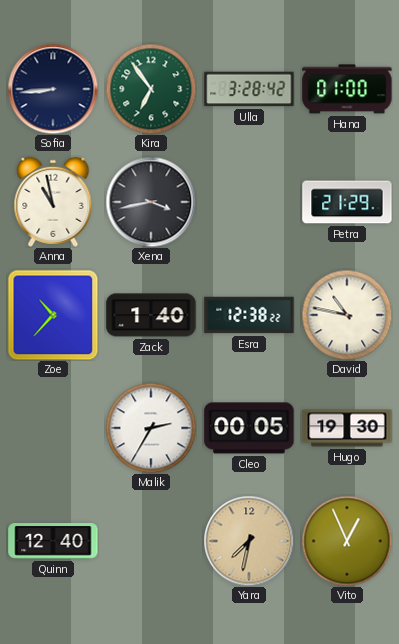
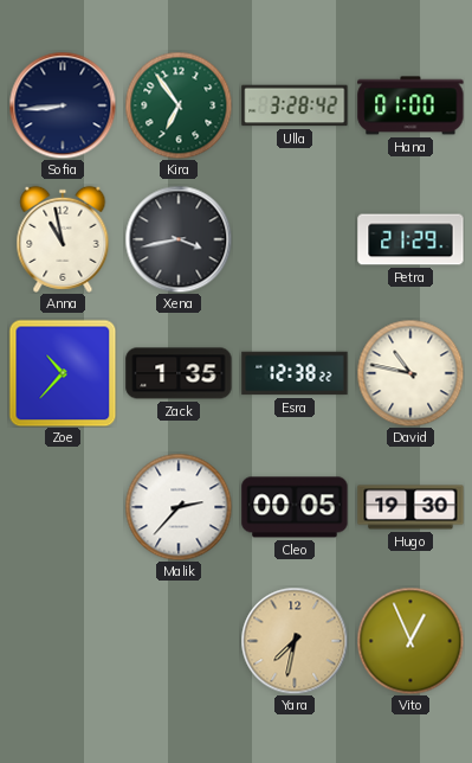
Zack: 1:40 -> 1:35 (179, 373)
Malik: 2:35 -> 2:37 (179, 507)
Quinn: 12:40 -> none (53, 541)
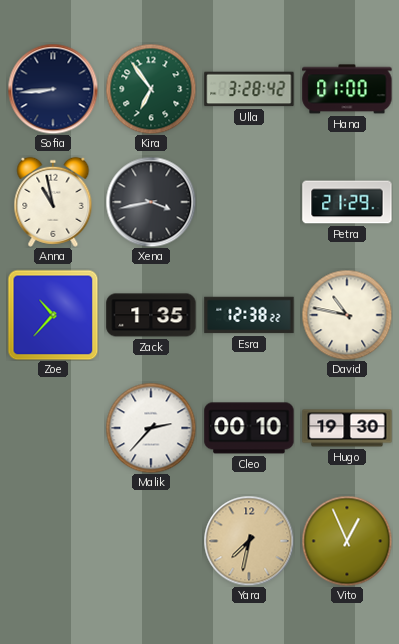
Cleo: 00:05 -> 00:10 (249, 428)
